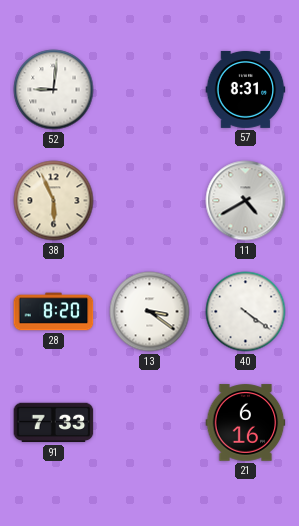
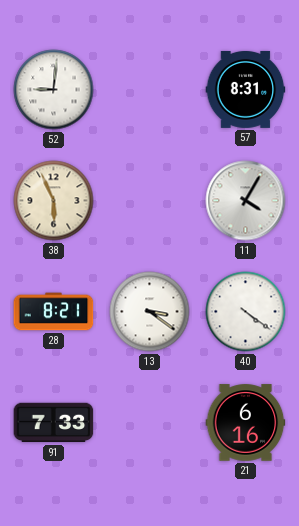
11: 4:40 -> 4:05 (246, 201)
28: 8:20 -> 8:21 (54, 312)
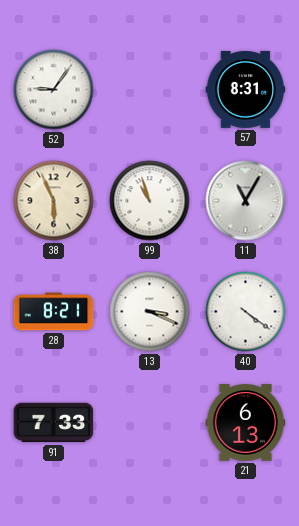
52: 9:01 -> 9:06 (54, 90)
99: none -> 10:57 (150, 201)
11: 4:05 -> 11:05 (246, 201)
13: 3:21 -> 3:19 (150, 312)
21: 6:16 -> 6:13 (246, 423)
